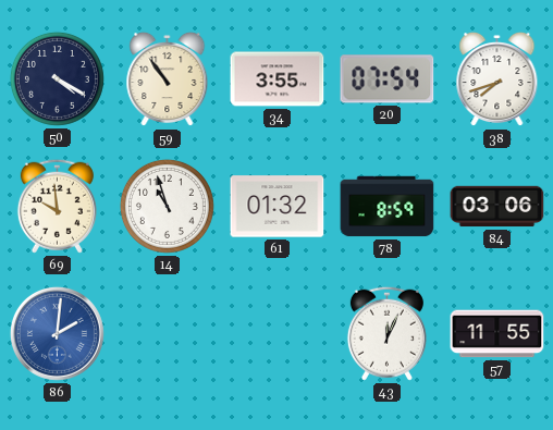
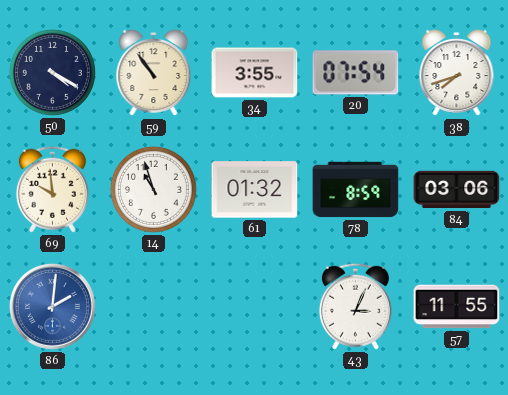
43: 12:04 -> 3:04 (355, 306)
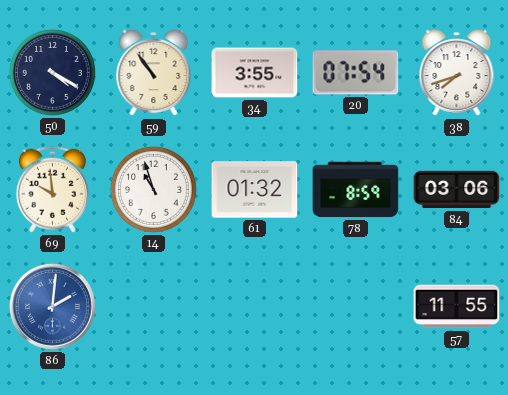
43: 3:04 -> none (355, 306)
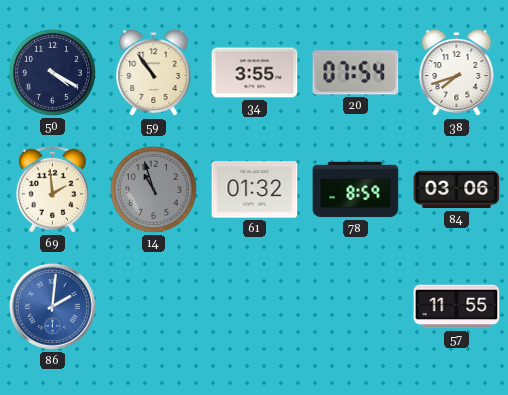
69: 9:59 -> 1:59 (52, 189)
14 dial: white -> grey (153, 189)
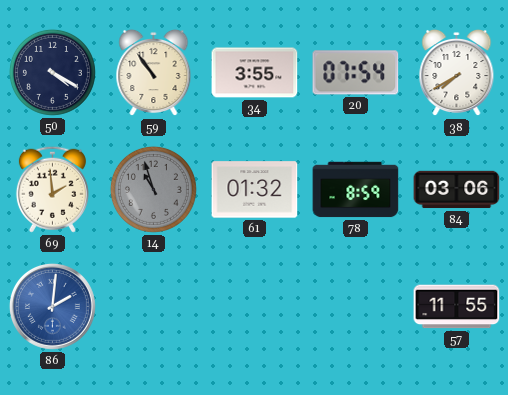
38: 7:42 -> 7:40 (457, 73)
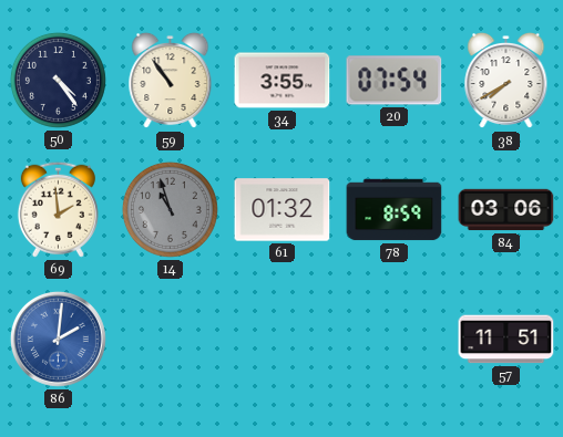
50: 4:20 -> 4:24 (58, 80)
57: 11:55 -> 11:51 (506, 340)
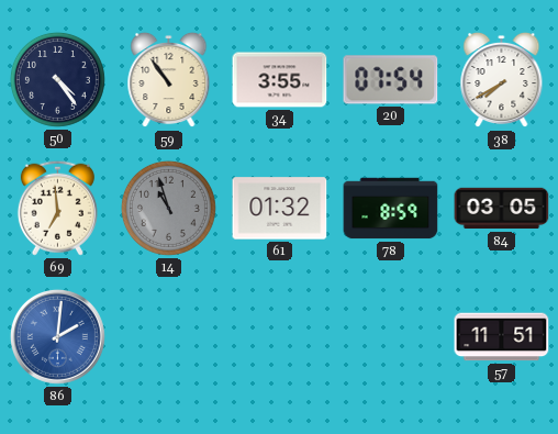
69: 1:59 -> 6:59 (57, 208)
84: 03:06 -> 03:05 (502, 209)
